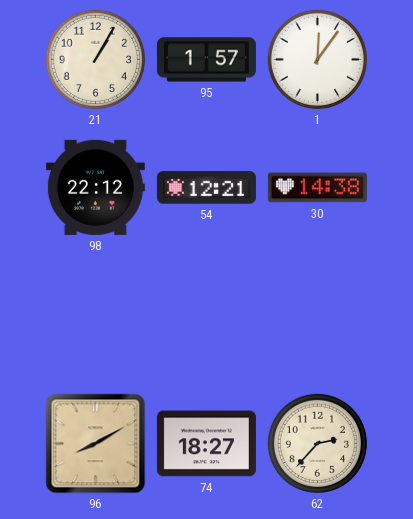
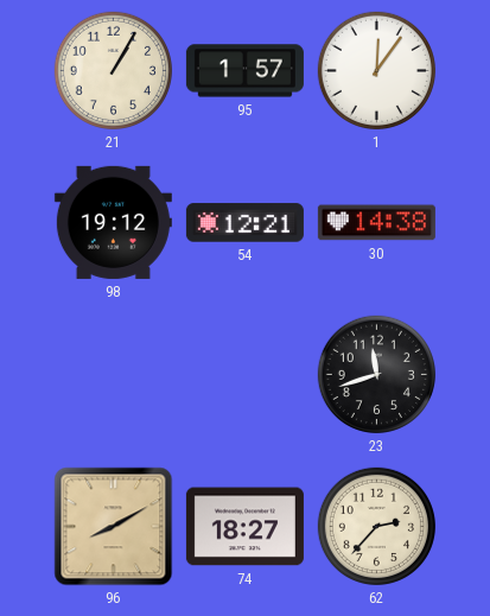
98: 22:12 -> 19:12 (113, 222)
23: none -> 11:42 (376, 374)
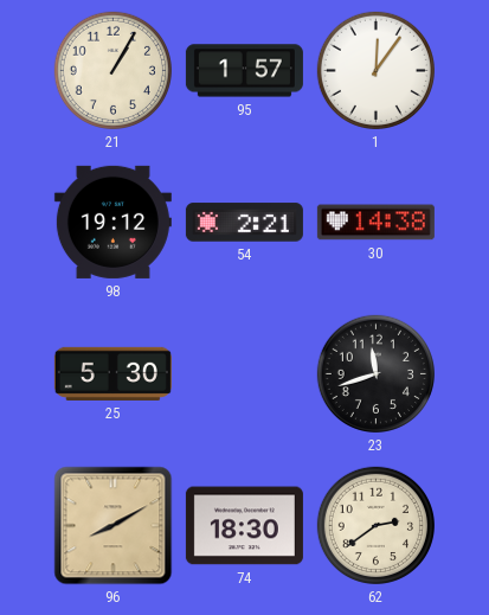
54: 12:21 -> 2:21 (244, 223)
25: none -> 5:30 (112, 373)
74: 18:27 -> 18:30 (244, 526)
62: 2:37 -> 2:39 (375, 525)
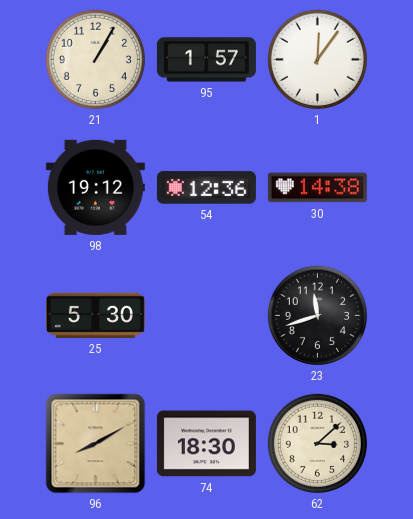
54: 2:21 -> 12:36 (206, 188)
62: 2:39 -> 3:08 (317, 443)
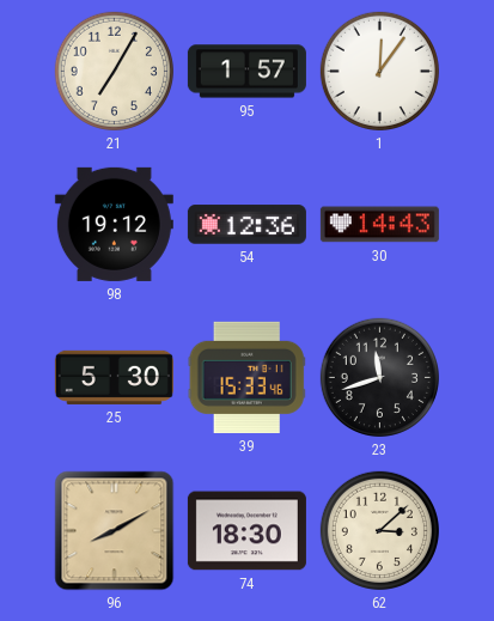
21: 1:05 -> 7:05 (114, 71)
30: 14:38 -> 14:43 (379, 225)
39: none -> 15:33 (246, 377)
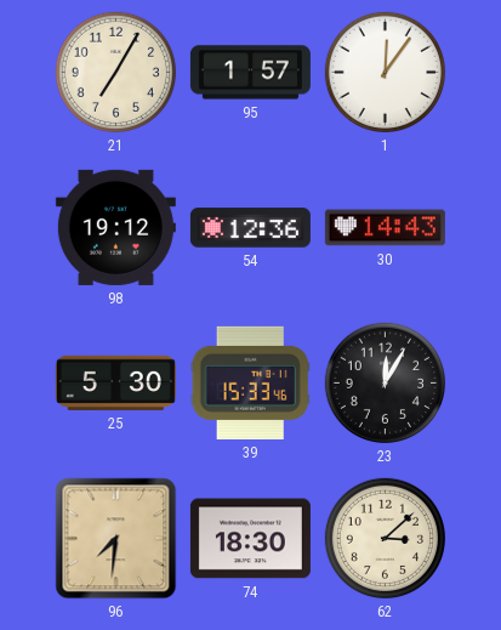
23: 11:42 -> 12:05 (385, 382)
96: 8:10 -> 7:31 (116, 539)
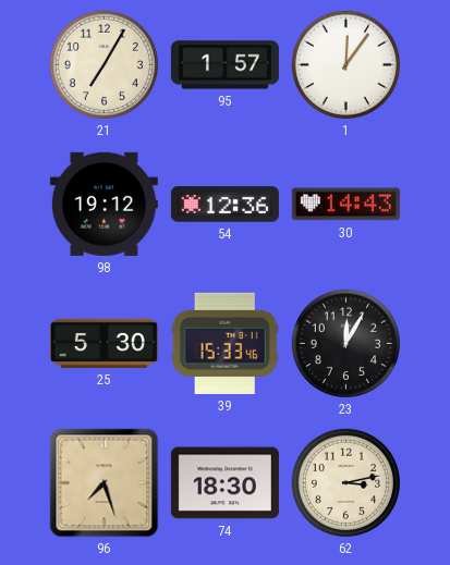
96: 7:31 -> 7:27 (105, 483)
62: 3:08 -> 3:13 (345, 482)
